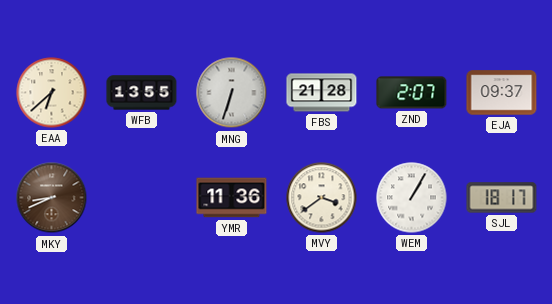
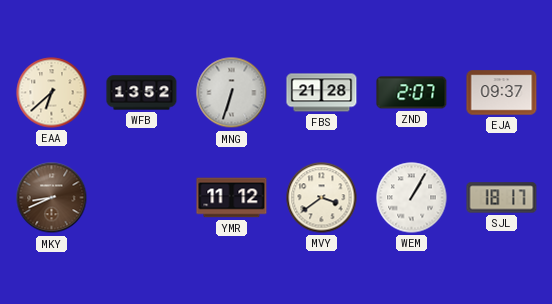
WFB: 13:55 -> 13:52 (142, 93)
YMR: 11:36 -> 11:12 (232, 198)
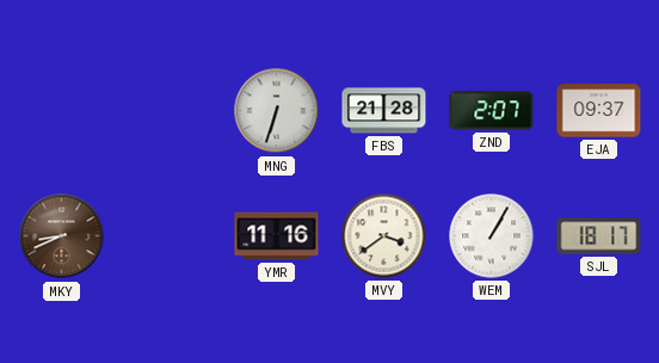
EAA: 6:38 -> none (52, 93)
WFB: 13:52 -> none (142, 93)
YMR: 11:12 -> 11:16 (277, 236)
